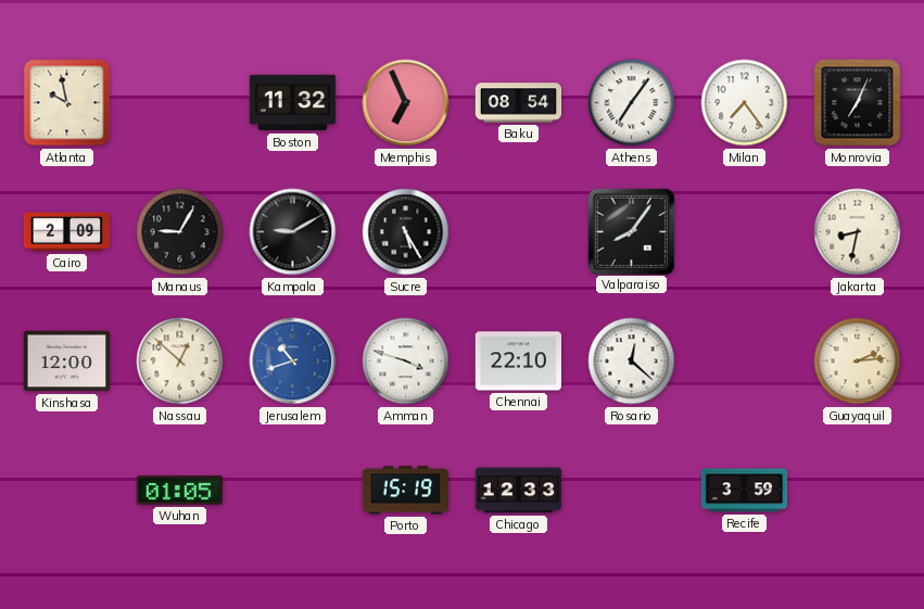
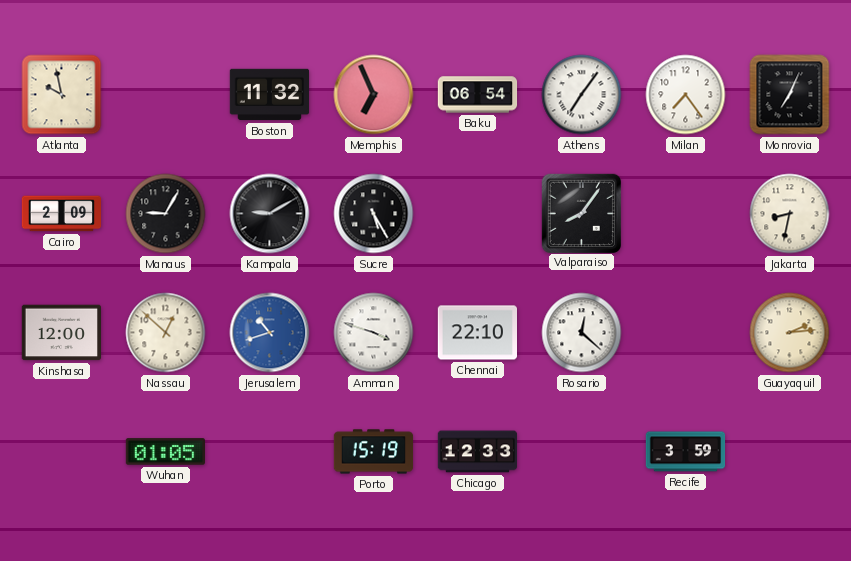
Baku: 08:54 -> 06:54 (478, 95)
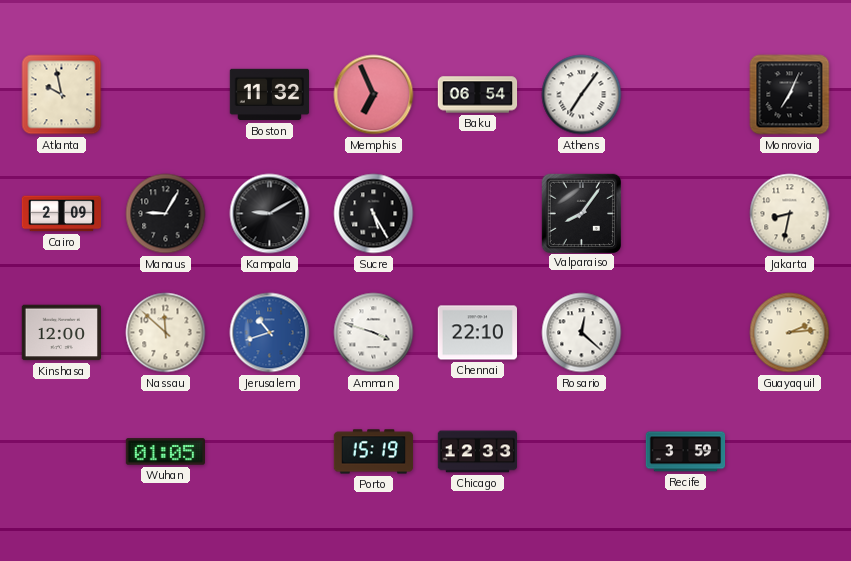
Milan: 7:24 -> none (686, 95)
Nassau: 12:52 -> 11:52 (166, 333)
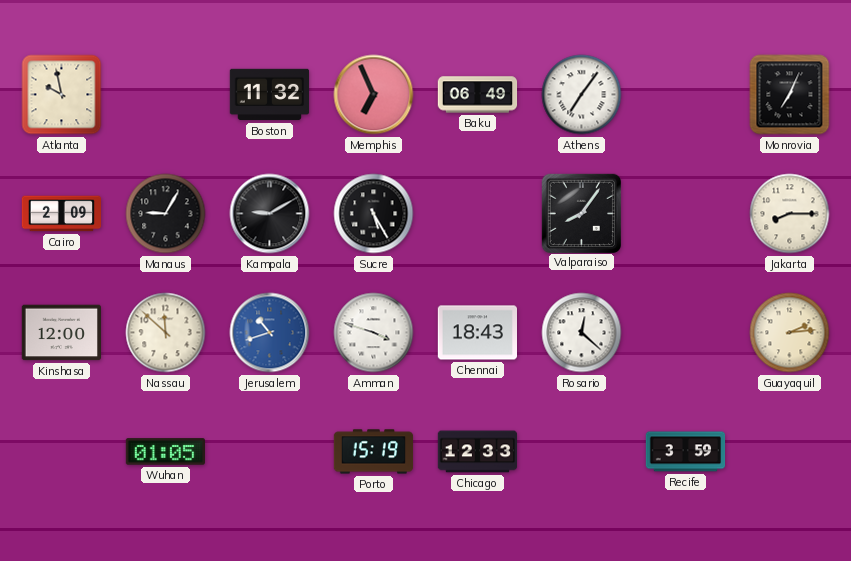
Baku: 06:54 -> 06:49 (478, 95)
Jakarta: 8:32 -> 8:15 (790, 214)
Chennai: 22:10 -> 18:43 (478, 333)
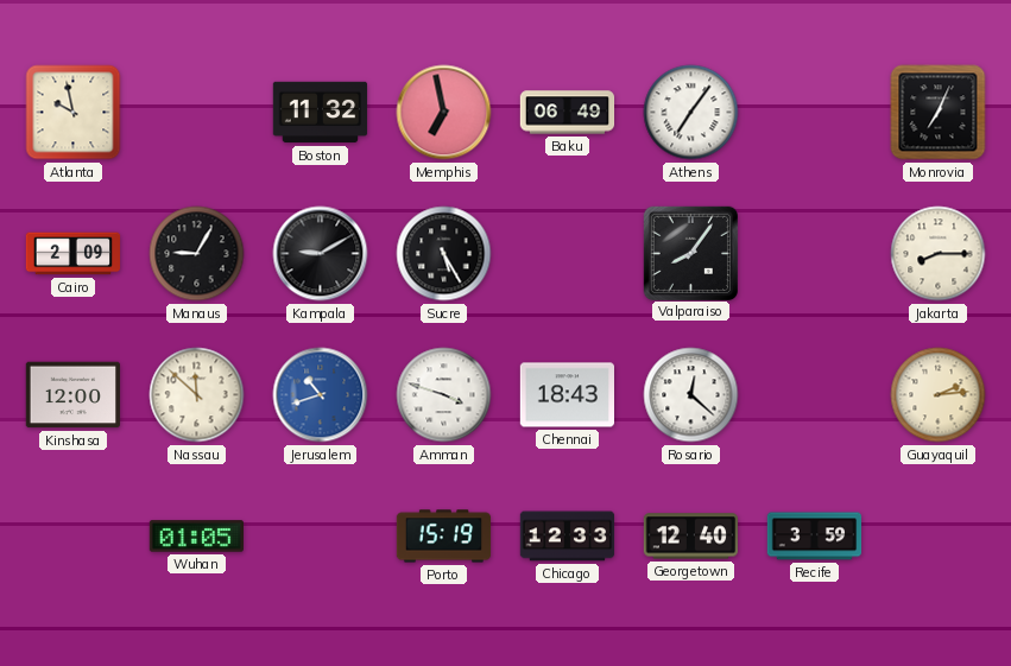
Memphis: 6:56 -> 6:58 (444, 113)
Georgetown: none -> 12:40 (691, 537)
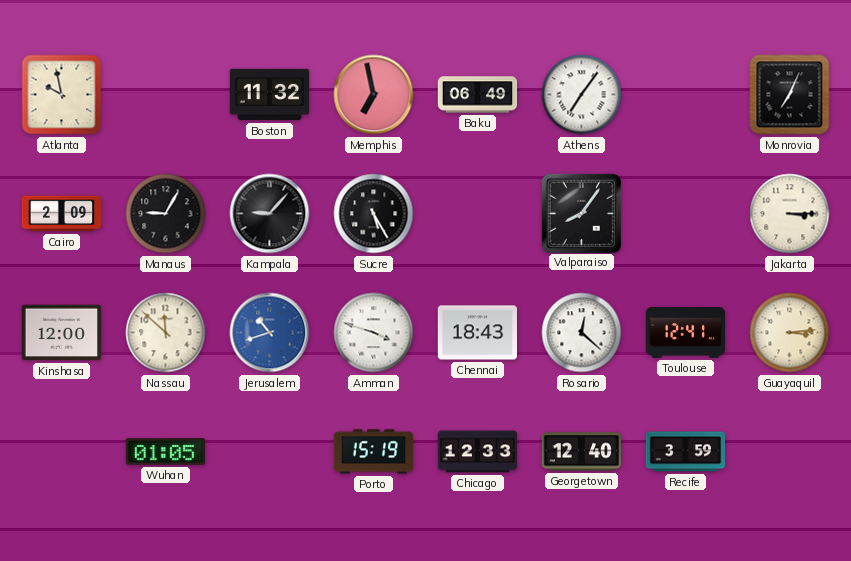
Kampala: 9:10 -> 9:07 (270, 214)
Jakarta: 8:15 -> 3:15 (790, 214)
Toulouse: none -> 12:41 (686, 332)
Guayaquil: 2:14 -> 3:14 (790, 333)
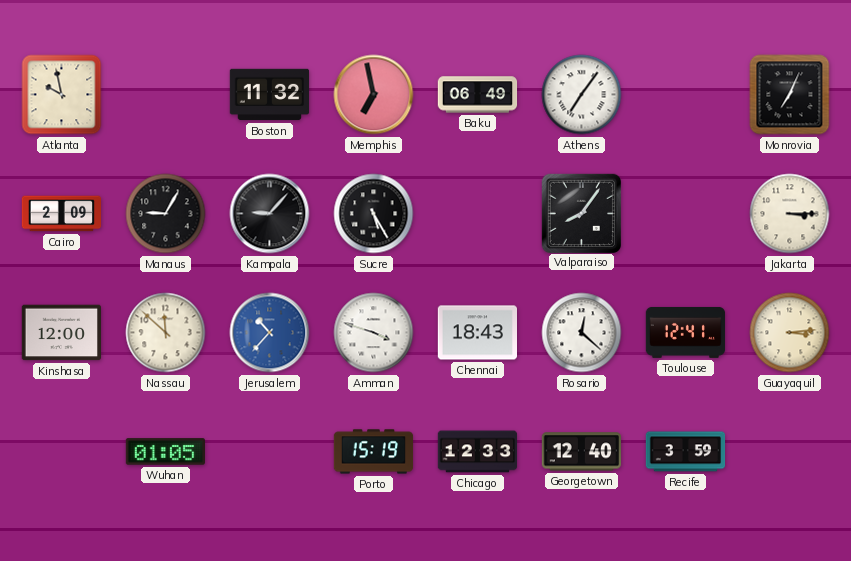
Jerusalem: 10:42 -> 10:37 (270, 333)
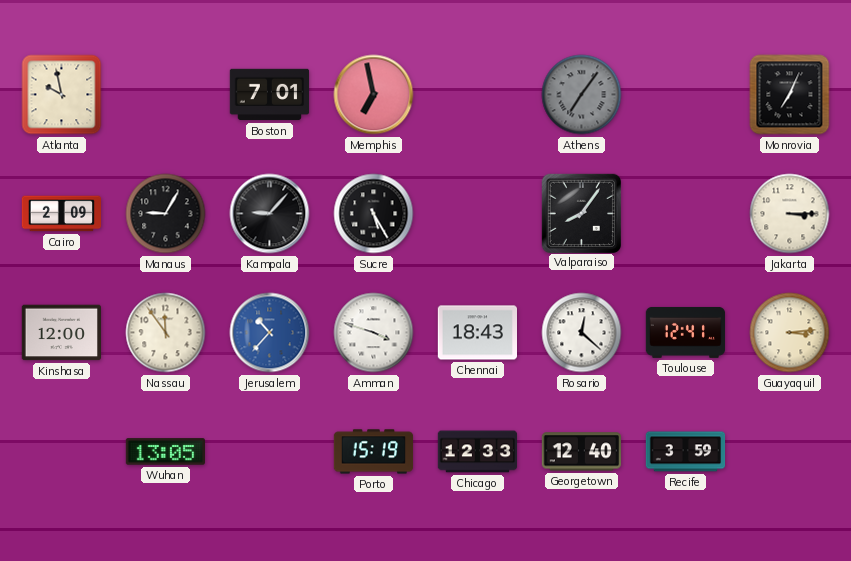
Boston: 11:32 -> 7:01 (270, 95)
Baku: 06:49 -> none (478, 95)
Athens dial: white -> grey (582, 95)
Nassau: 11:52 -> 11:54 (166, 333)
Wuhan: 01:05 -> 13:05 (166, 452)
